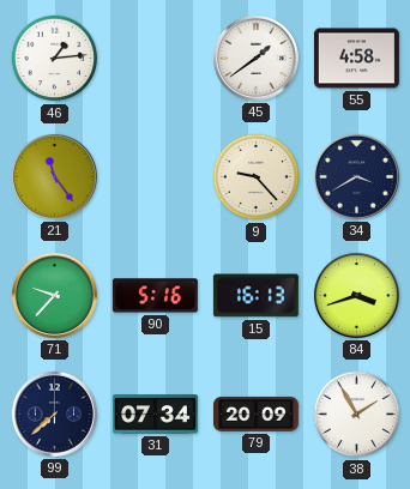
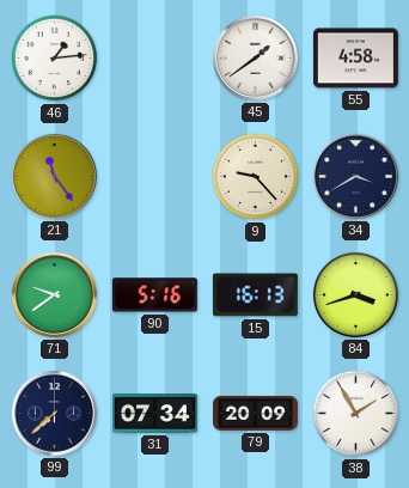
71: 9:37 -> 9:39 (54, 294)
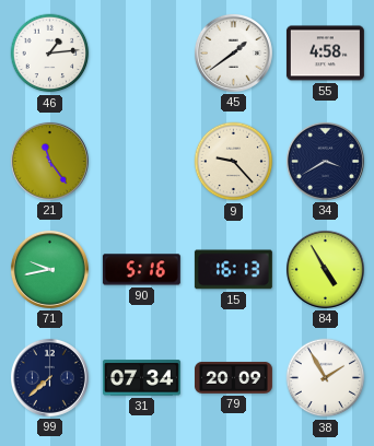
71: 9:39 -> 9:43 (49, 269)
84: 3:42 -> 4:55 (325, 269)
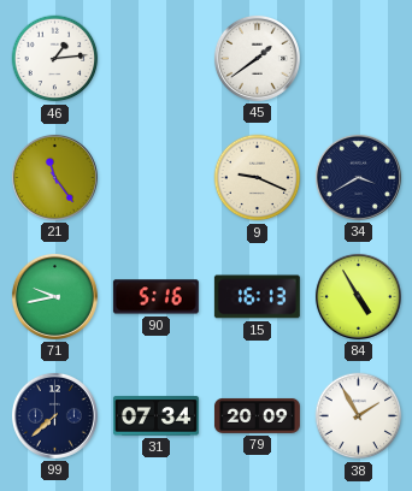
55: 4:58 -> none (325, 54)
9: 9:23 -> 9:19 (258, 178)
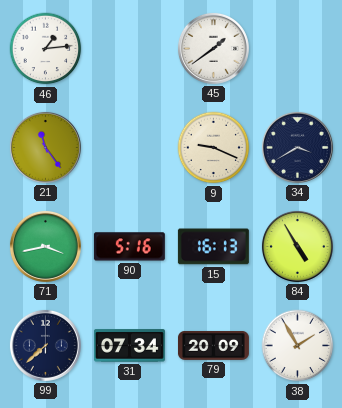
71: 9:43 -> 3:43 (45, 246)
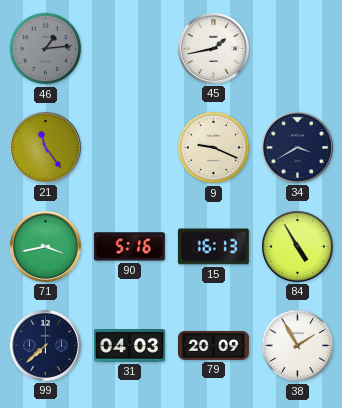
46 dial: white -> grey (46, 49)
45: 1:39 -> 1:43 (213, 48)
31: 07:34 -> 04:03 (129, 346)
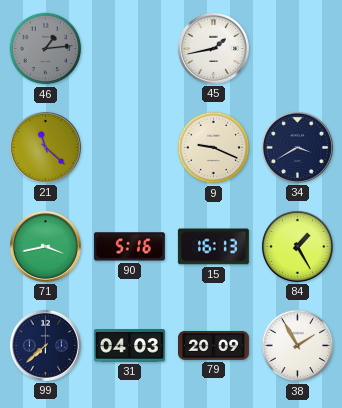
21: 11:24 -> 11:22 (45, 147)
84: 4:55 -> 1:25 (297, 246)
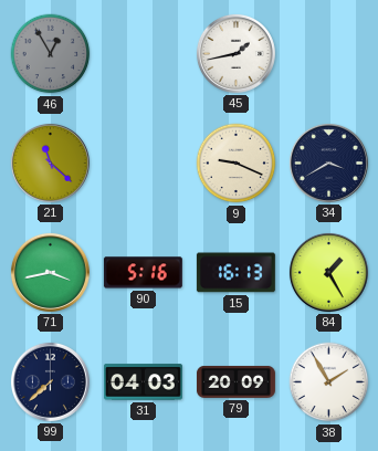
46: 1:14 -> 12:55 (51, 54)
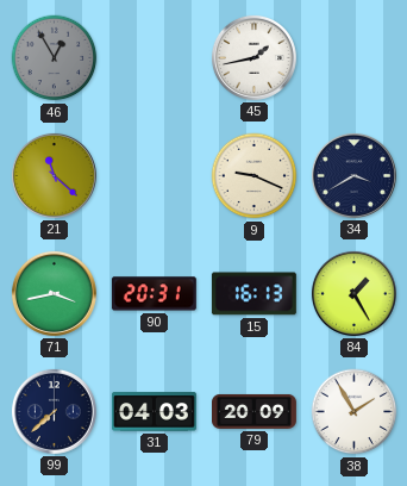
90: 5:16 -> 20:31 (154, 294)
